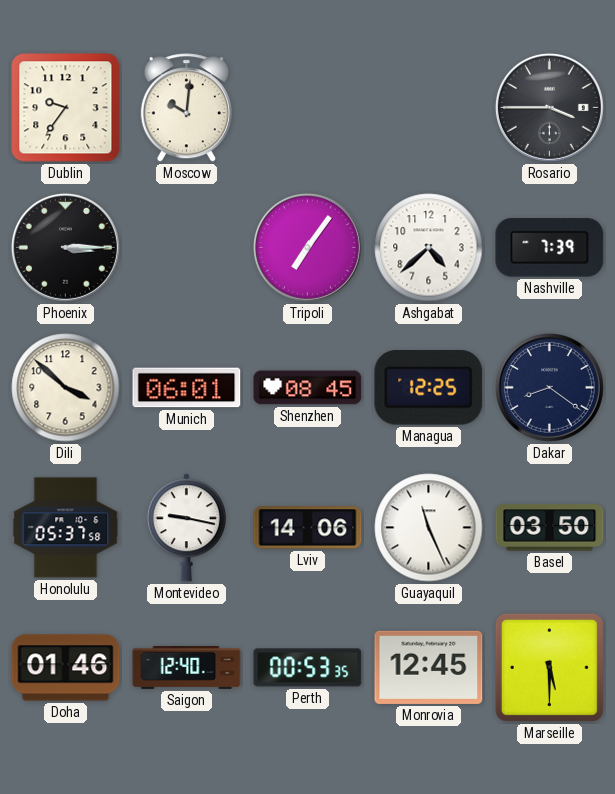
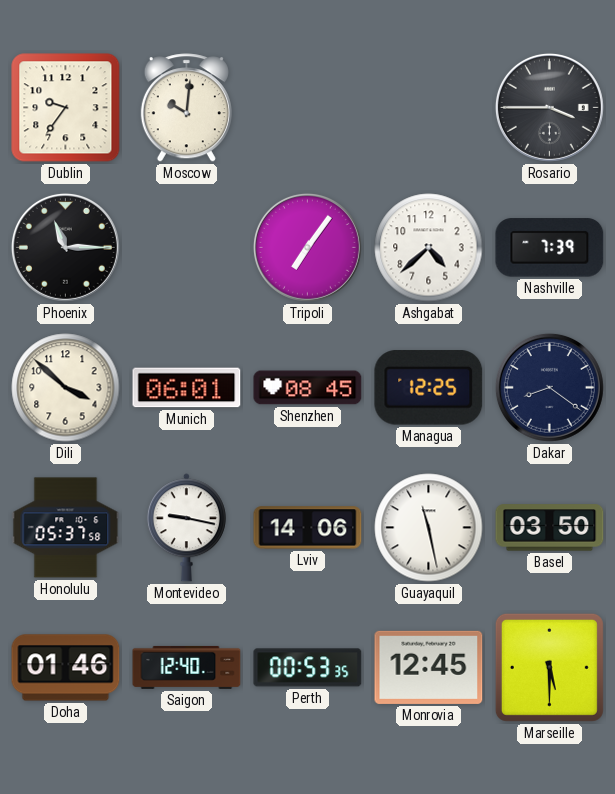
Phoenix: 3:15 -> 11:15 (65, 247)
Guayaquil: 11:26 -> 11:28 (429, 528)
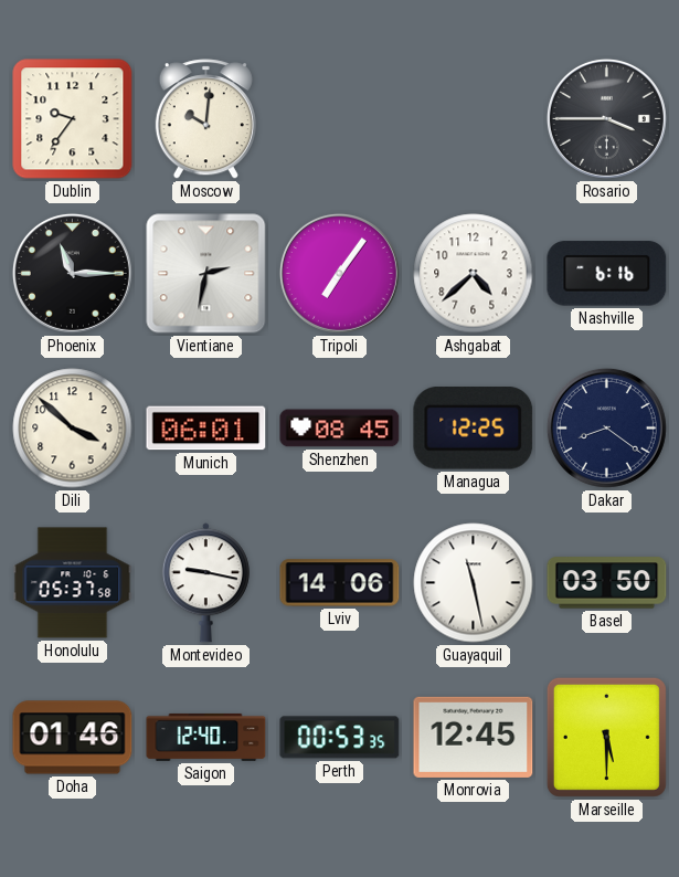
Vientiane: none -> 2:32 (206, 274)
Nashville: 7:39 -> 6:16 (607, 274)
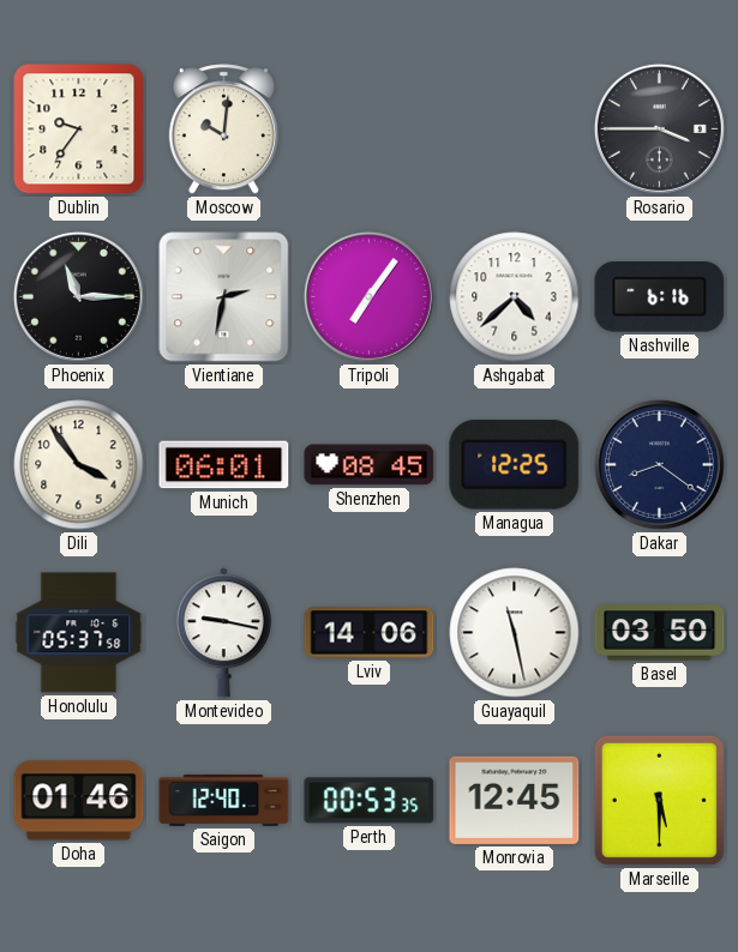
Dili: 3:52 -> 3:54 (79, 465)
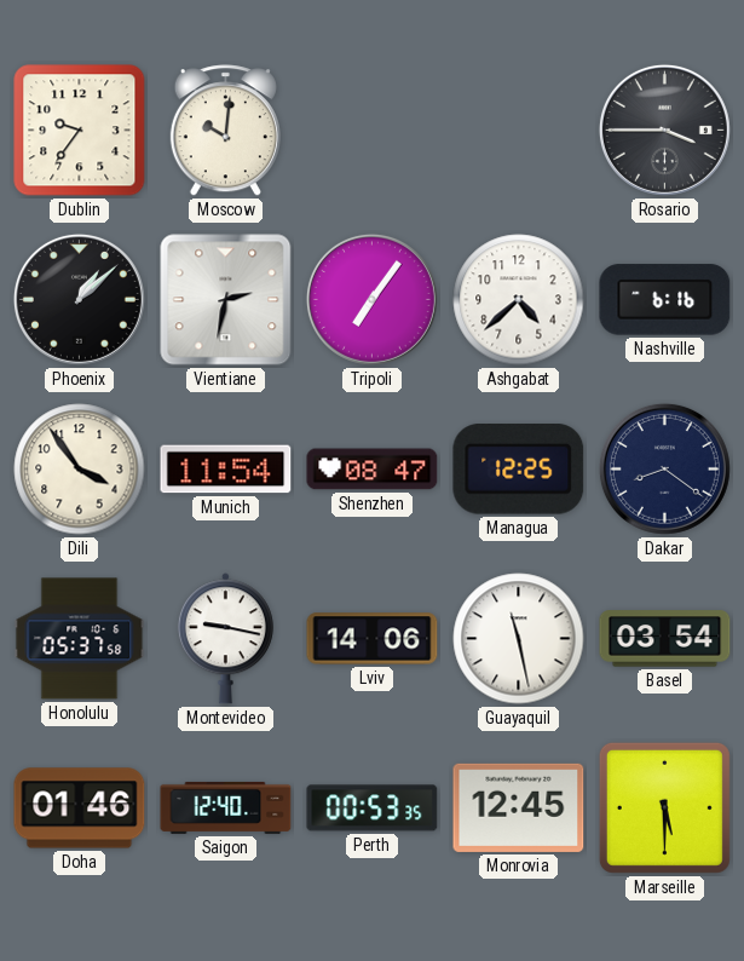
Phoenix: 11:15 -> 1:08 (79, 299)
Munich: 06:01 -> 11:54 (226, 470)
Shenzhen: 08:45 -> 08:47 (373, 470)
Basel: 03:50 -> 03:54 (665, 639)
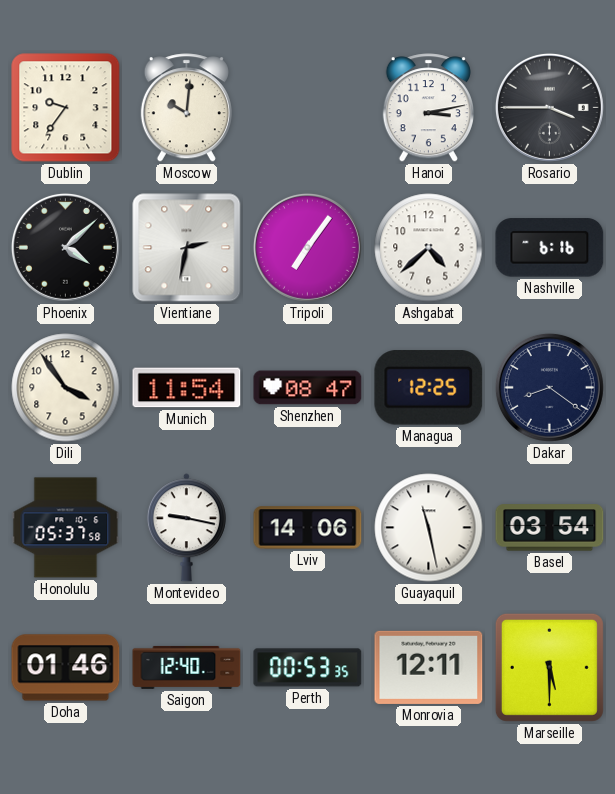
Hanoi: none -> 3:13 (428, 108)
Phoenix: 1:08 -> 4:08 (65, 247)
Monrovia: 12:45 -> 12:11 (429, 667)
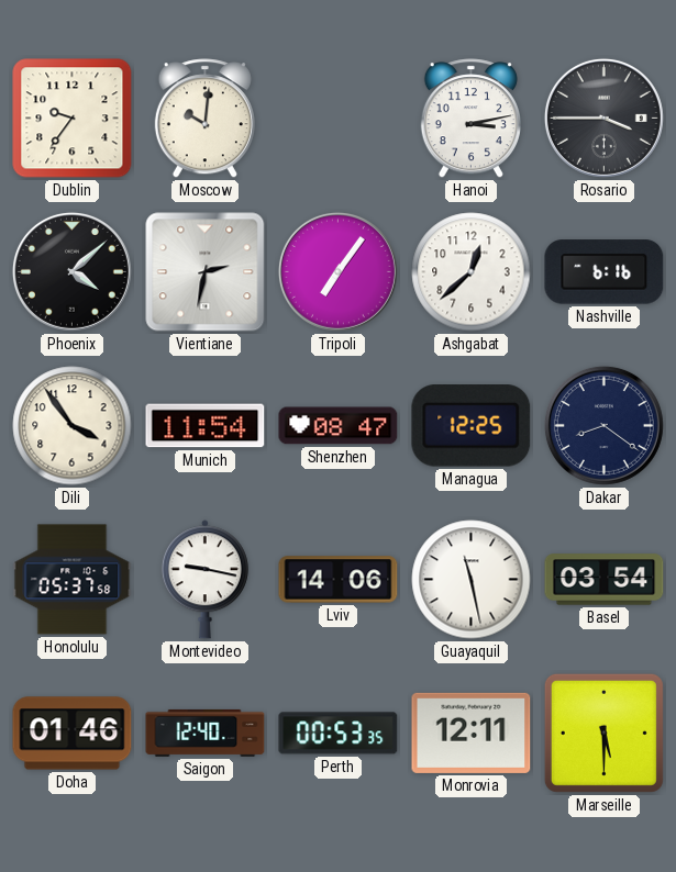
Ashgabat: 4:38 -> 12:38 (472, 272)
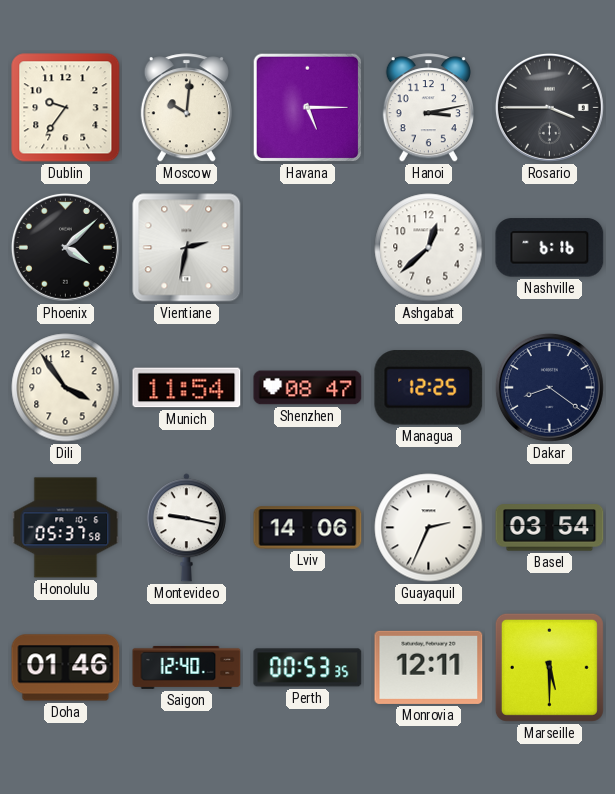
Havana: none -> 5:15 (308, 108)
Tripoli: 7:06 -> none (337, 271)
Guayaquil: 11:28 -> 2:34 (429, 528)
